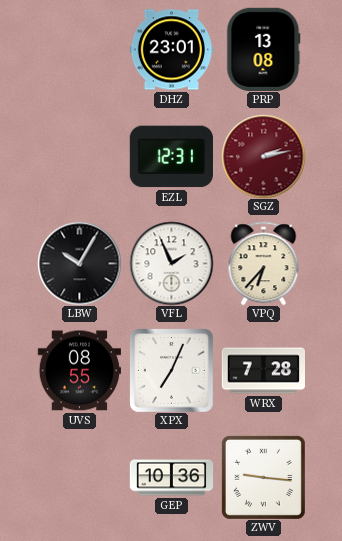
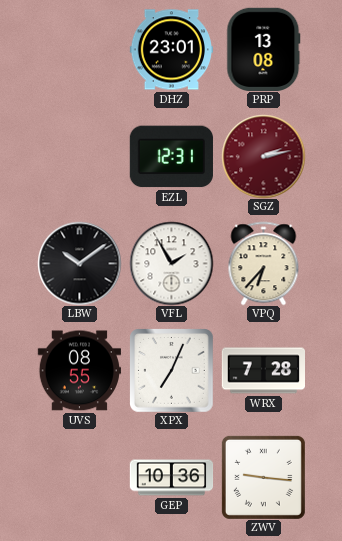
LBW: 10:05 -> 10:09 (79, 263)
VFL: 1:56 -> 1:55 (171, 263)
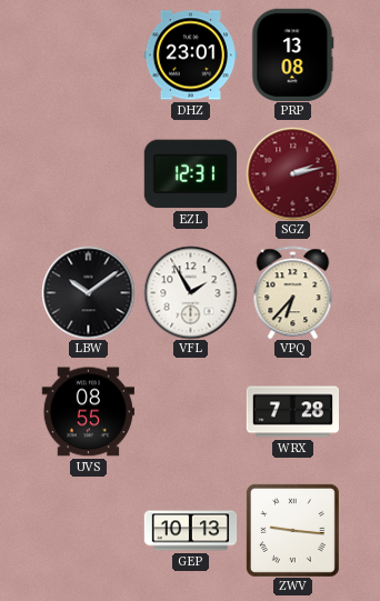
XPX: 7:04 -> none (172, 371)
GEP: 10:36 -> 10:13 (190, 531)
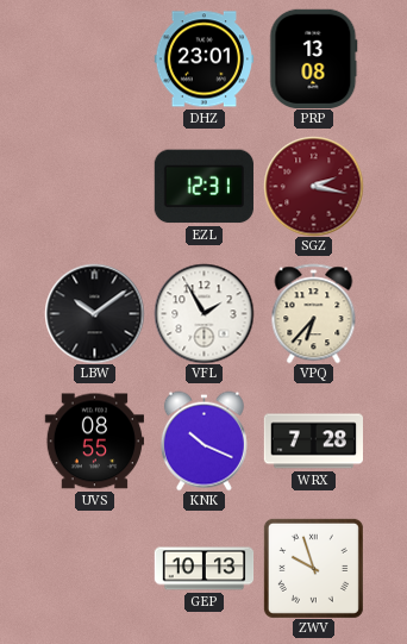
SGZ: 2:13 -> 2:17 (313, 186)
KNK: none -> 10:19 (203, 440)
ZWV: 9:16 -> 9:57 (313, 568)
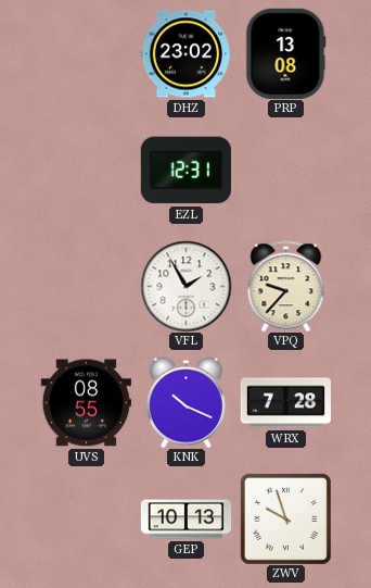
DHZ: 23:01 -> 23:02 (185, 54)
SGZ: 2:17 -> none (313, 186)
LBW: 10:09 -> none (94, 313)
VPQ: 6:37 -> 9:37 (286, 286)
